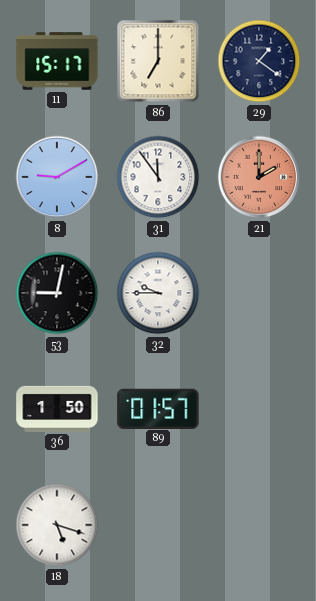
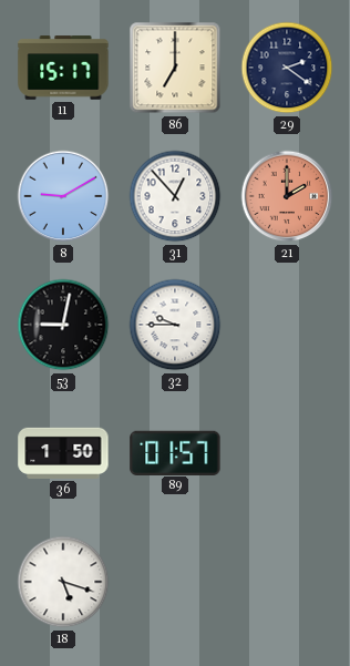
29: 1:21 -> 2:21 (287, 68)
31: 11:54 -> 12:53 (175, 196)
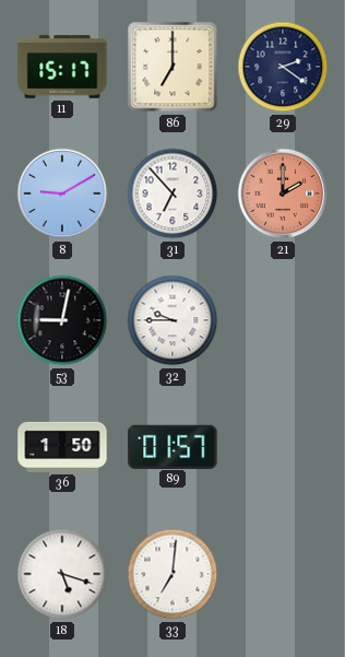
31: 12:53 -> 6:53 (172, 193)
33: none -> 7:01 (172, 574)
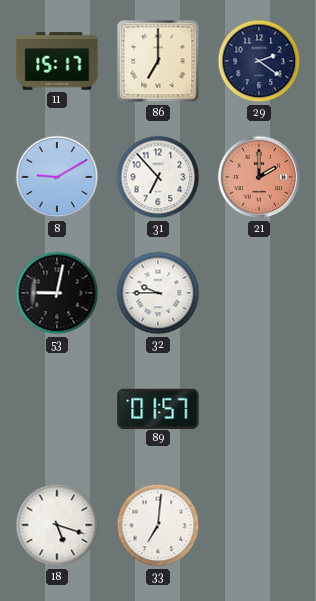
36: 1:50 -> none (62, 447)
